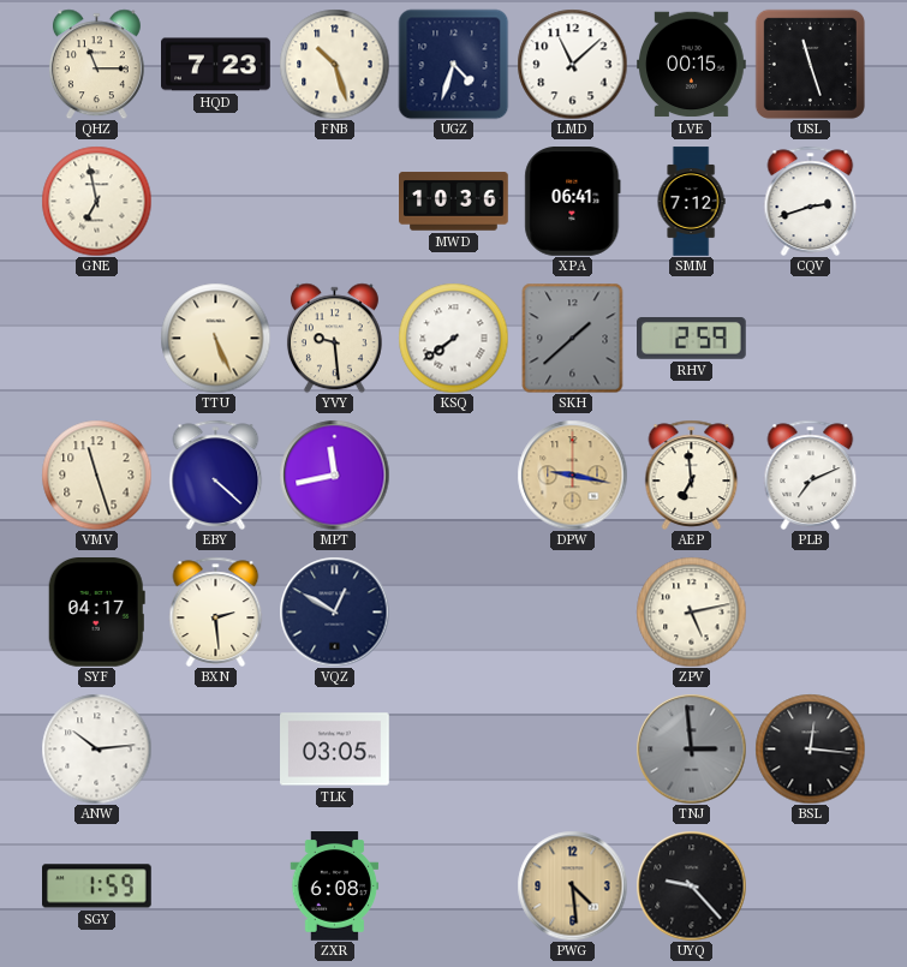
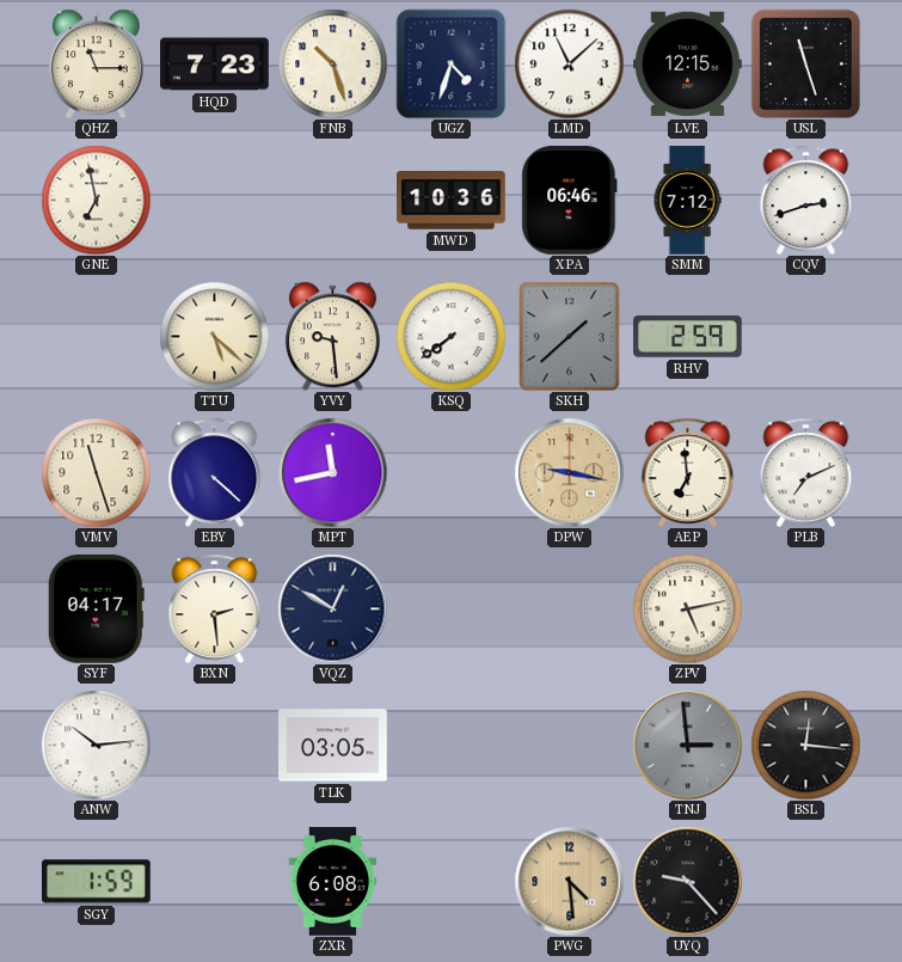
LVE: 00:15 -> 12:15 (688, 65)
XPA: 06:41 -> 06:46 (570, 201)
TTU: 5:26 -> 5:22 (214, 336)
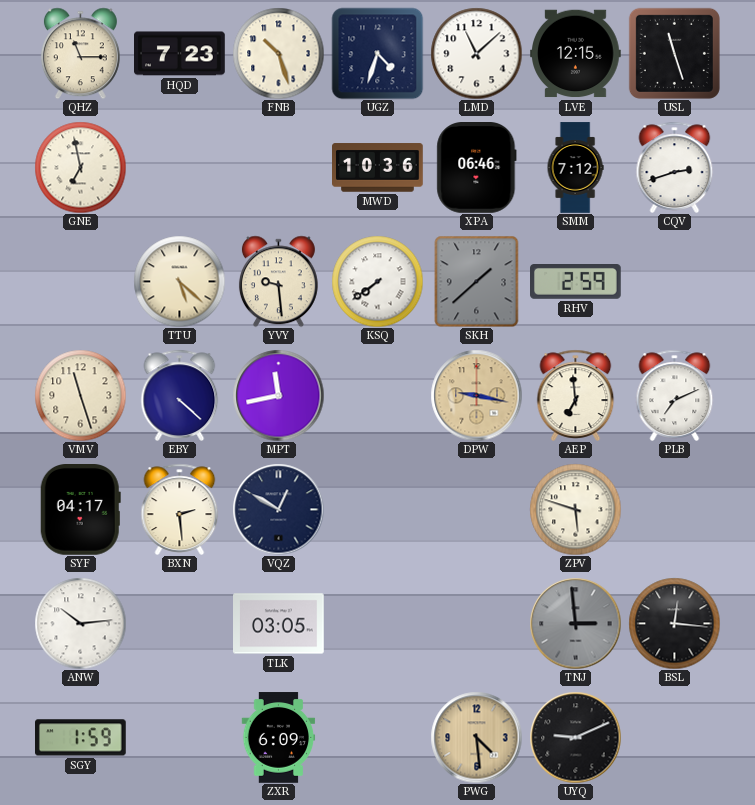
ZPV: 5:13 -> 5:48 (575, 509)
ZXR: 6:08 -> 6:09 (279, 738)
UYQ: 9:23 -> 9:11 (575, 737)
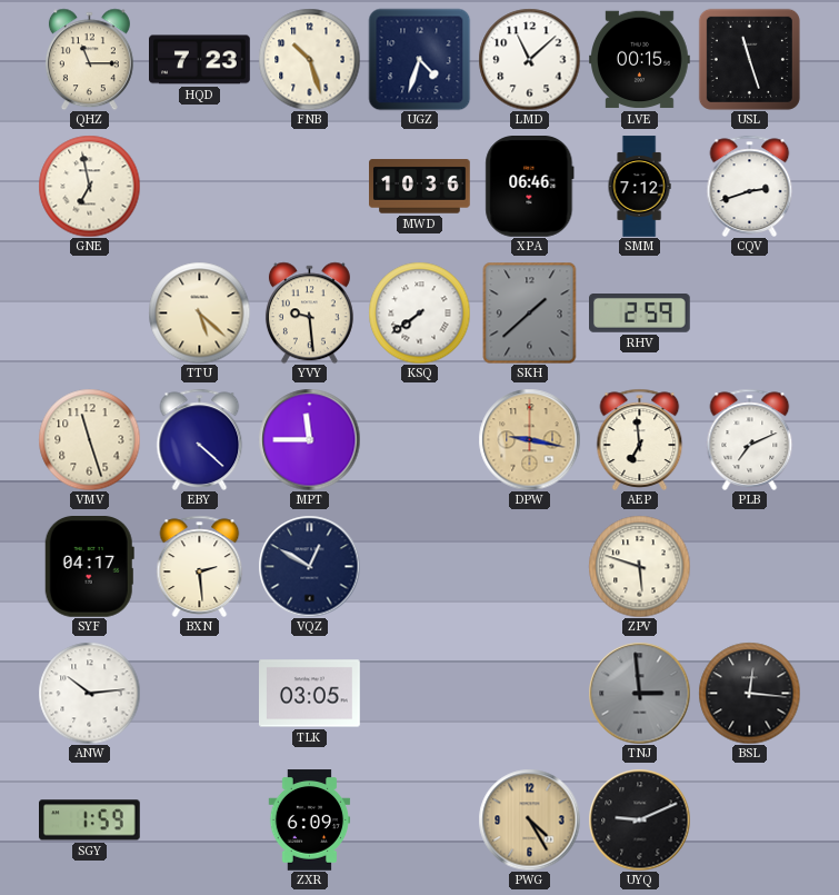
LVE: 12:15 -> 00:15 (640, 60)
MPT: 11:43 -> 11:45 (309, 439)
PWG: 4:29 -> 4:25 (529, 819)
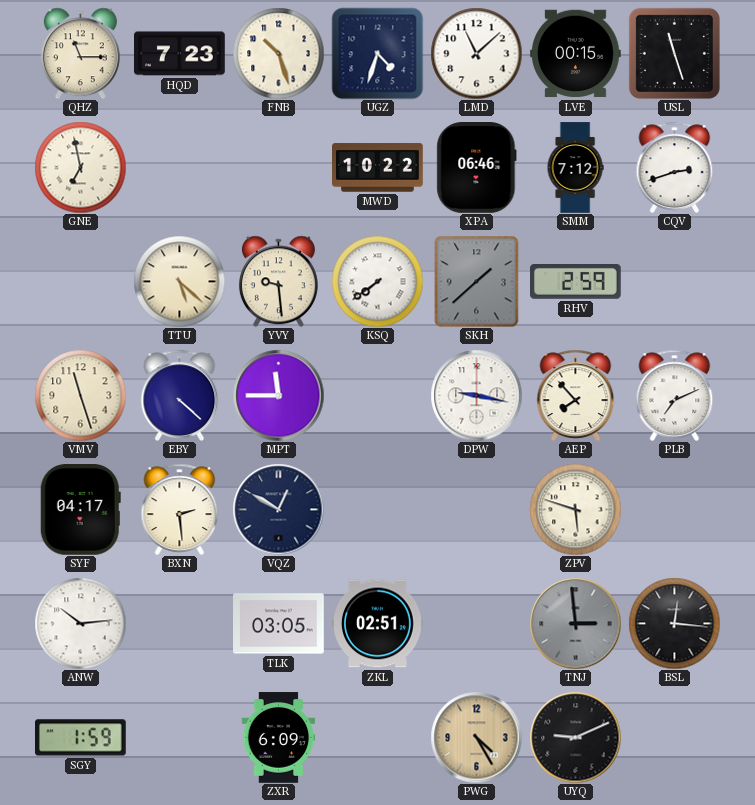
MWD: 10:36 -> 10:22 (378, 168)
DPW dial: champagne -> white (476, 395)
AEP: 6:59 -> 7:53 (576, 395)
ZKL: none -> 02:51 (378, 624)
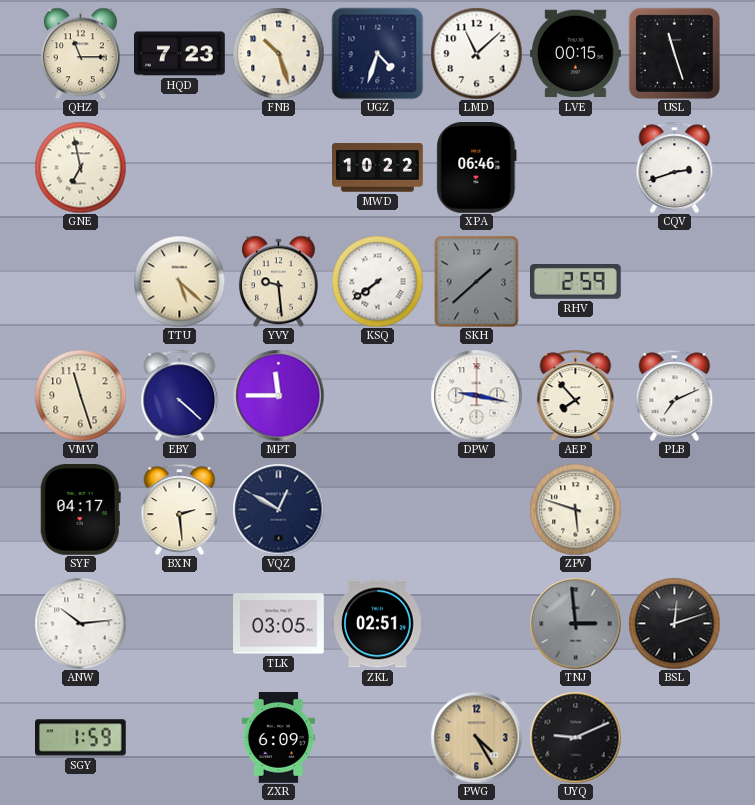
SMM: 7:12 -> none (575, 168)
BSL: 12:16 -> 12:12 (674, 623)
